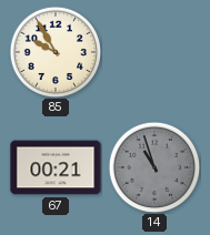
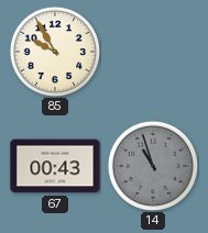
67: 00:21 -> 00:43 (55, 166)
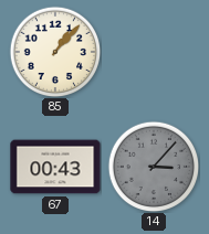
85: 9:55 -> 1:07 (55, 52)
14: 10:57 -> 3:07 (154, 167)
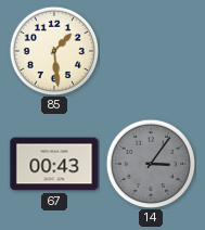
85: 1:07 -> 1:29 (54, 51)
14: 3:07 -> 3:06 (151, 164)
